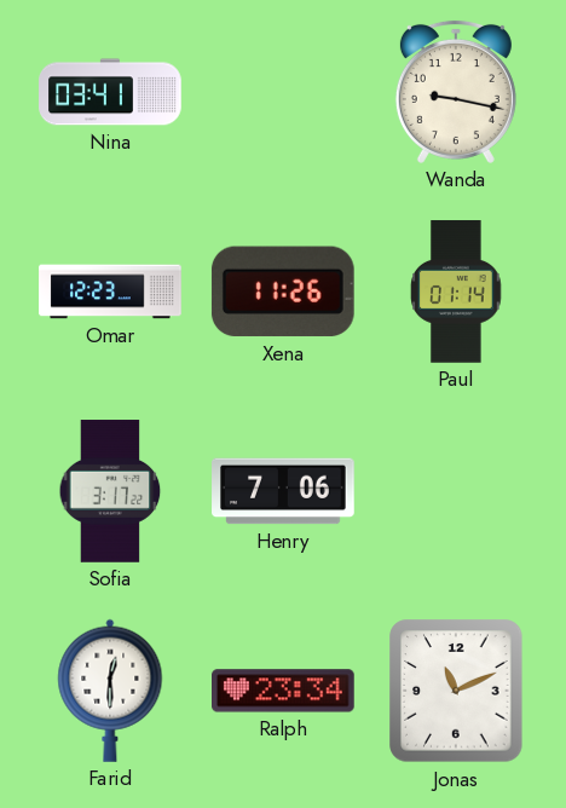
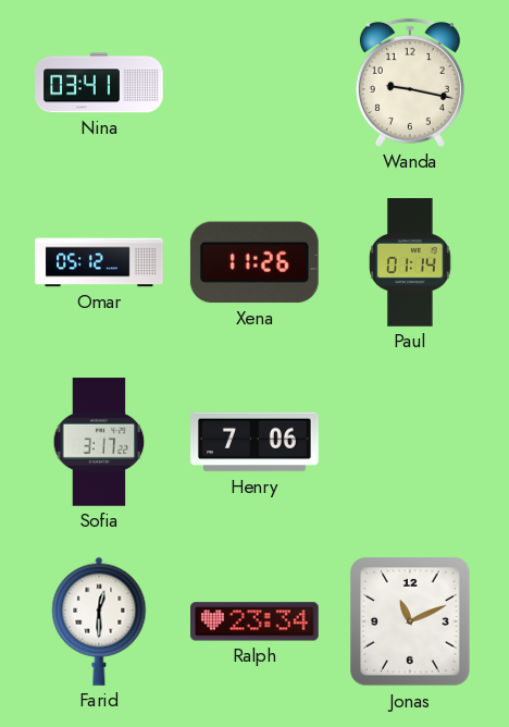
Omar: 12:23 -> 05:12 (99, 262)
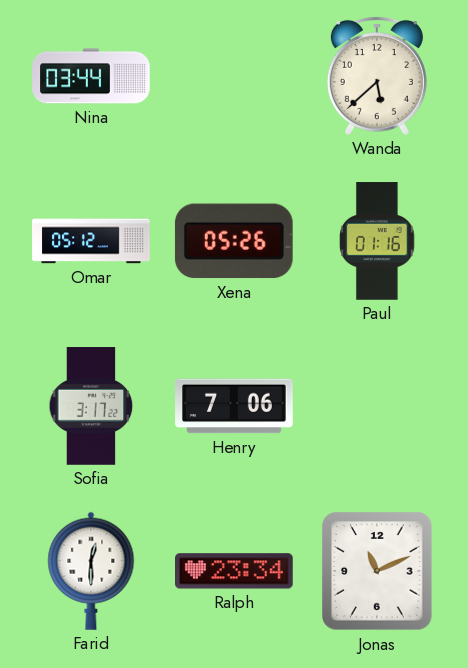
Nina: 03:41 -> 03:44 (91, 76)
Wanda: 9:17 -> 5:38 (377, 76)
Xena: 11:26 -> 05:26 (234, 241)
Paul: 01:14 -> 01:16 (377, 241)
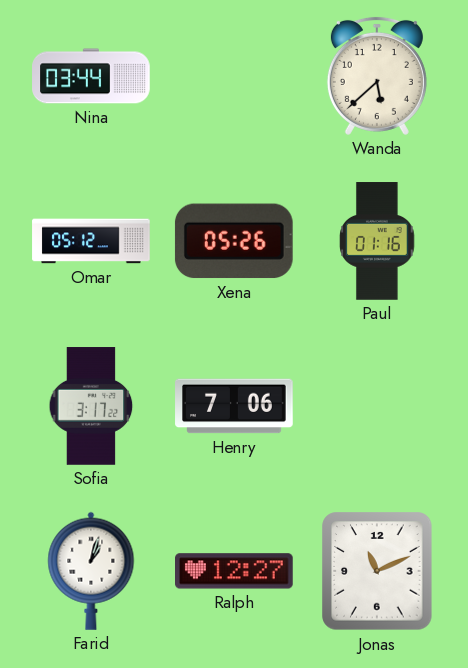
Farid: 12:30 -> 1:03 (91, 571)
Ralph: 23:34 -> 12:27 (235, 571)
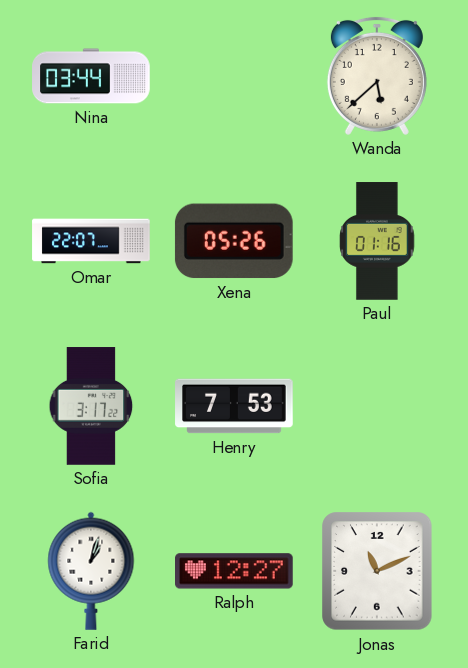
Omar: 05:12 -> 22:07 (91, 241)
Henry: 7:06 -> 7:53 (234, 406)
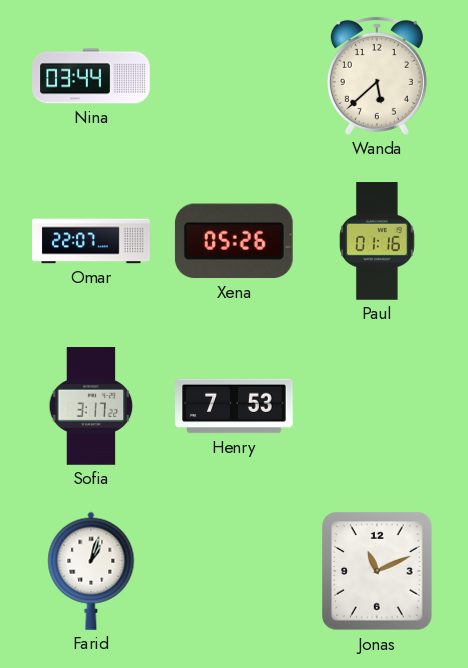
Ralph: 12:27 -> none (235, 571)
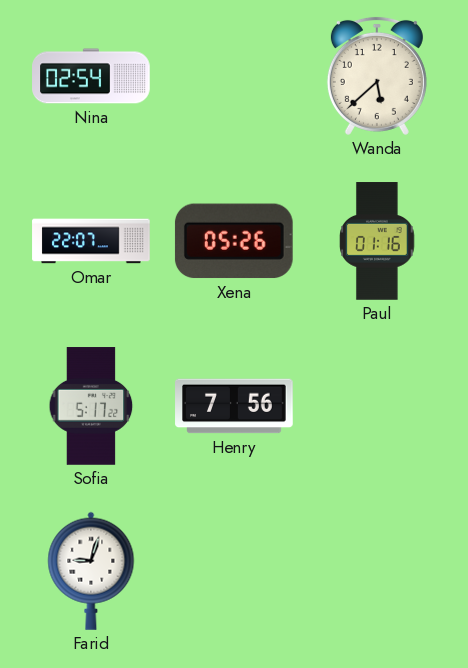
Nina: 03:44 -> 02:54 (91, 76)
Sofia: 3:17 -> 5:17 (91, 406)
Henry: 7:53 -> 7:56 (234, 406)
Farid: 1:03 -> 9:03 (91, 571)
Jonas: 11:11 -> none (377, 571)
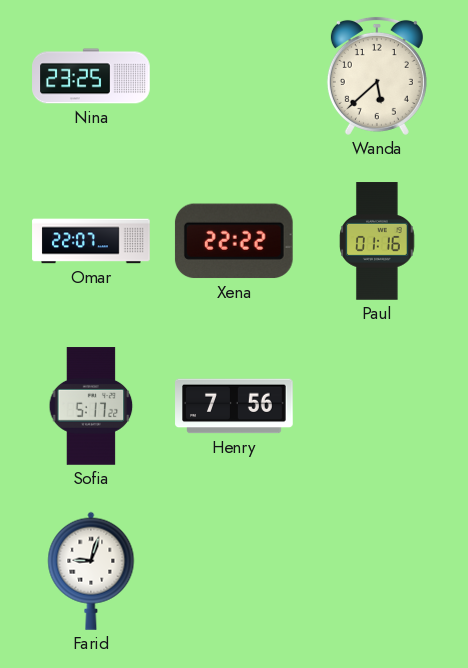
Nina: 02:54 -> 23:25 (91, 76)
Xena: 05:26 -> 22:22 (234, 241)
